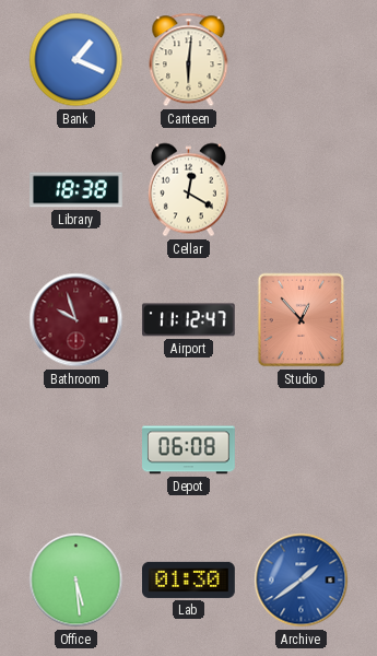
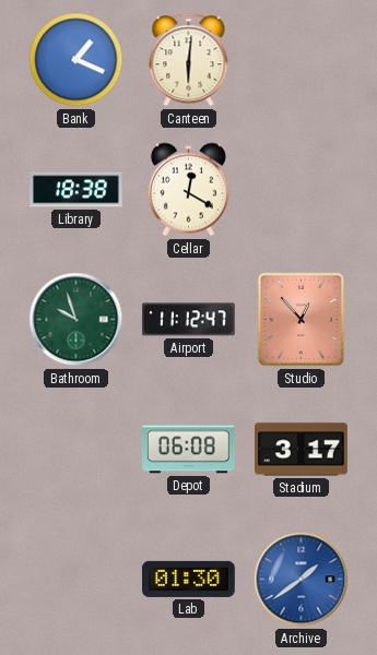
Bathroom dial: burgundy -> green (76, 320)
Stadium: none -> 3:17 (302, 450)
Office: 5:29 -> none (76, 581)
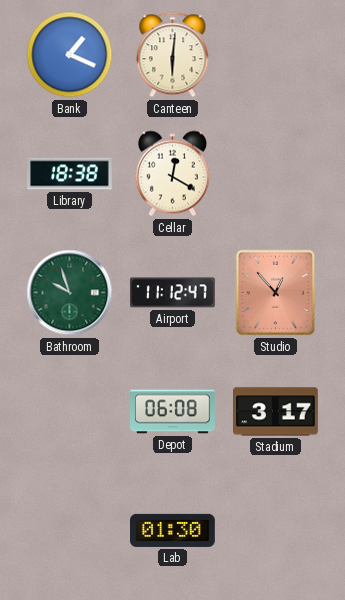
Archive: 1:39 -> none (302, 580)
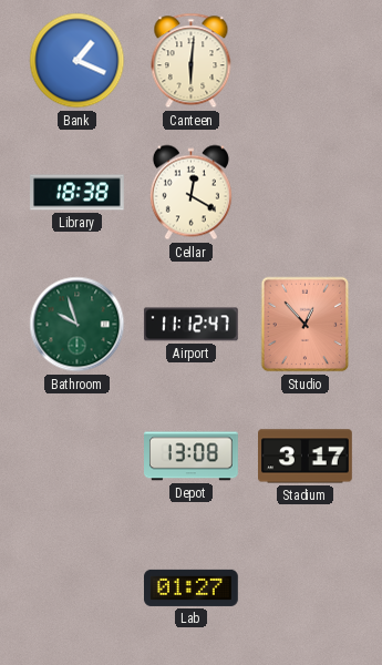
Depot: 06:08 -> 13:08 (192, 457)
Lab: 01:30 -> 01:27 (192, 587)
